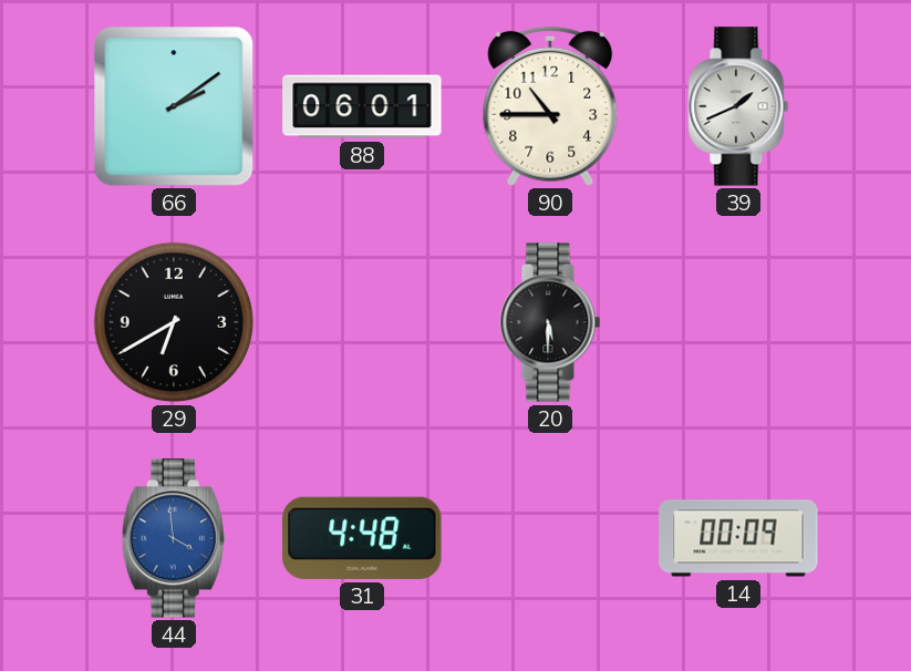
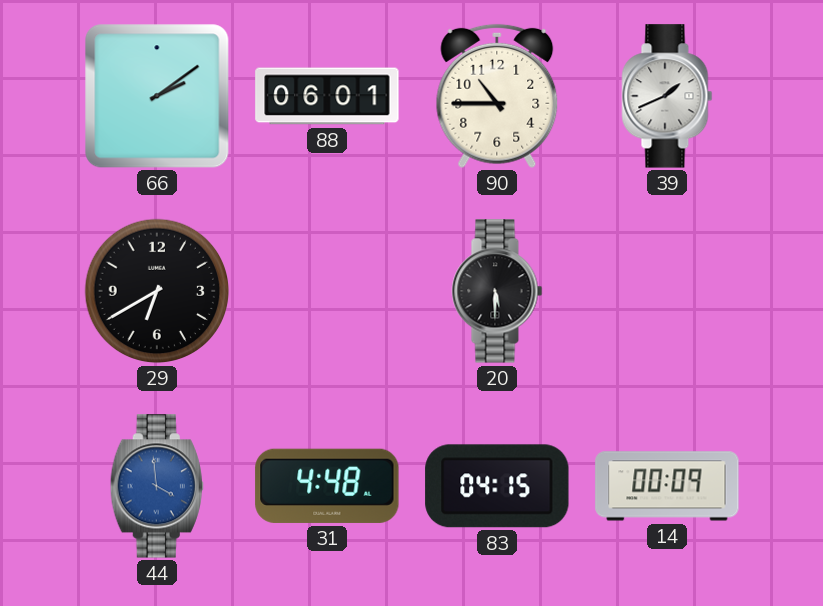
83: none -> 04:15 (497, 486)
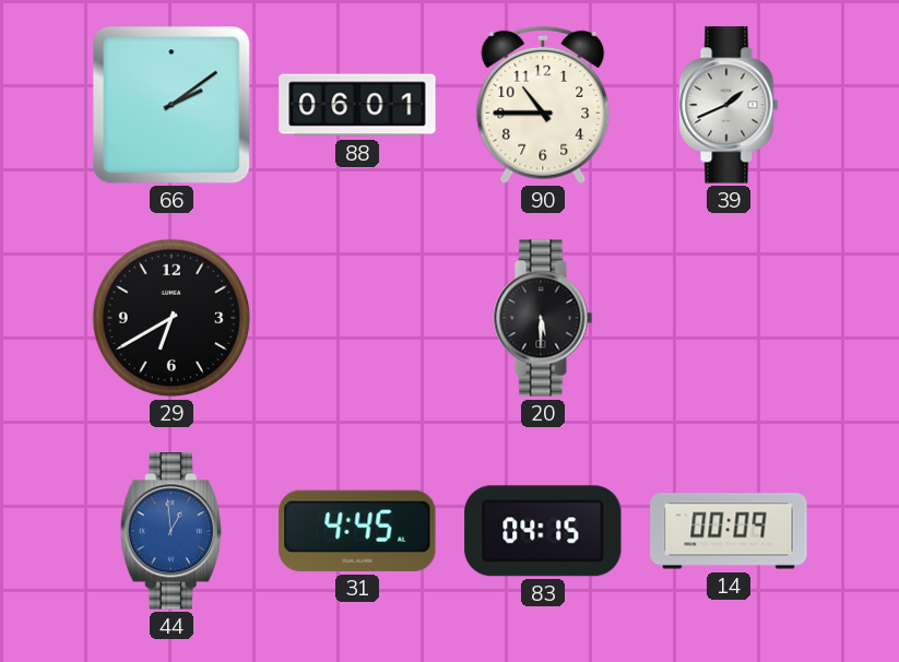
44: 3:59 -> 12:59 (171, 531)
31: 4:48 -> 4:45 (357, 531)
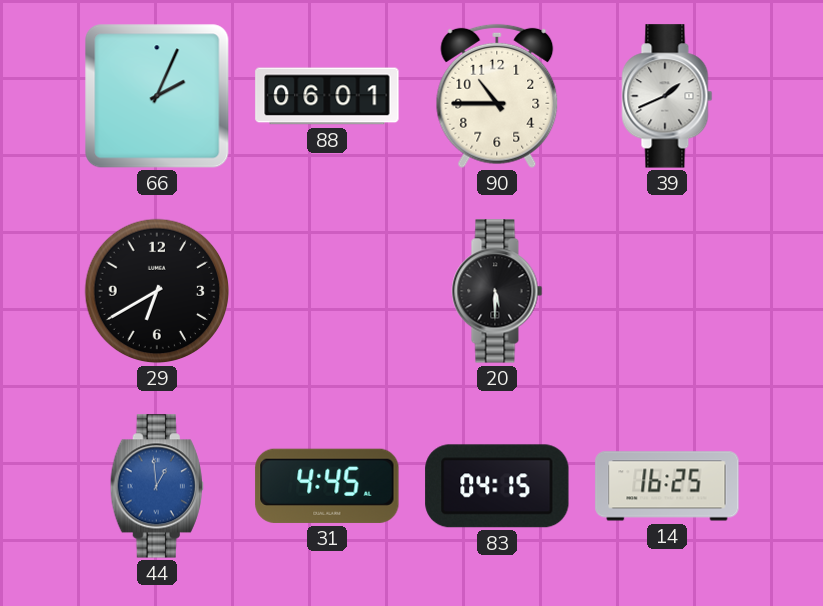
66: 2:09 -> 2:04 (157, 96)
14: 00:09 -> 16:25 (667, 486)
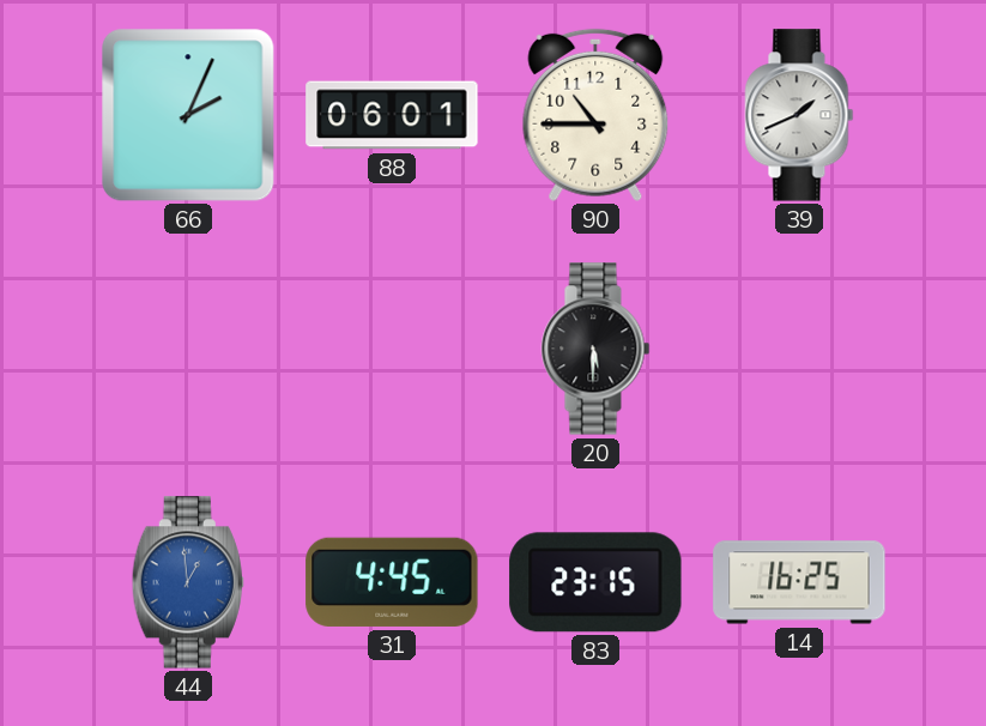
29: 6:40 -> none (157, 291)
83: 04:15 -> 23:15 (595, 582)
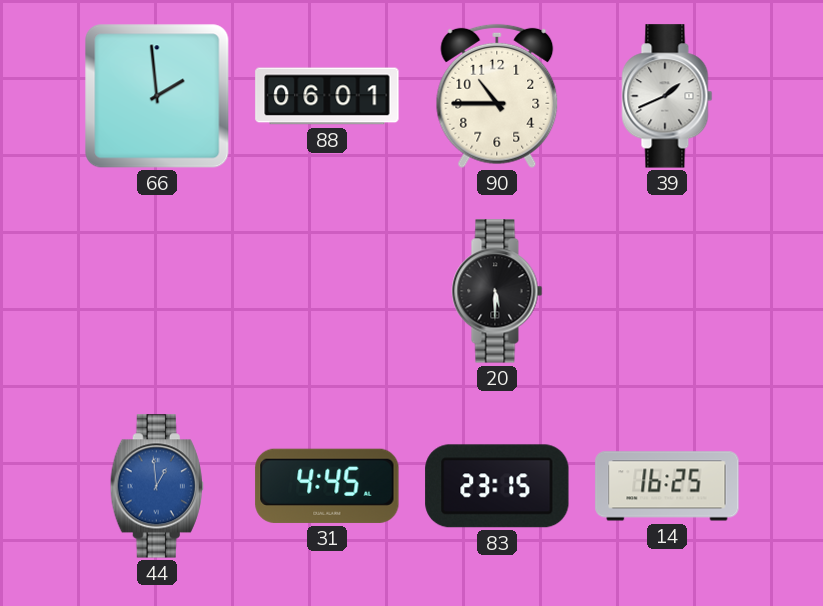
66: 2:04 -> 1:59 (157, 96)
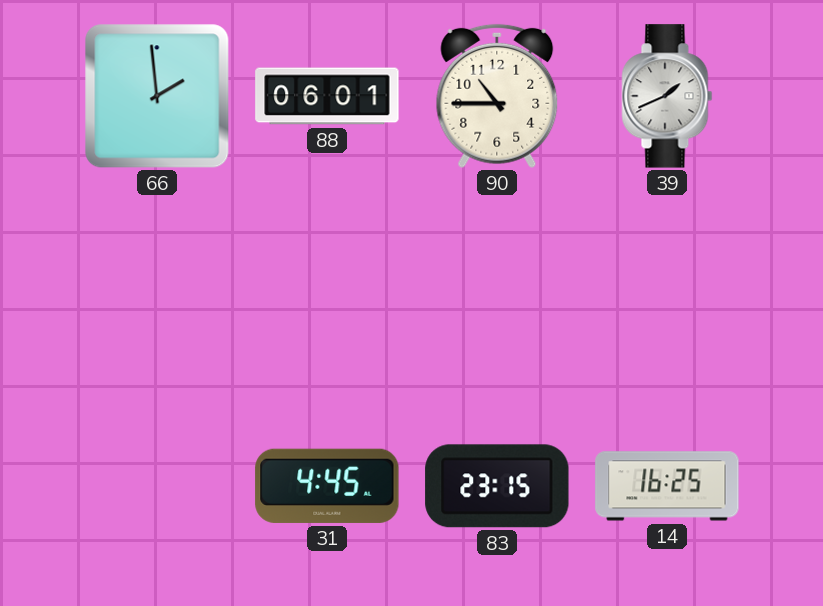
20: 5:30 -> none (497, 291)
44: 12:59 -> none (157, 486)
